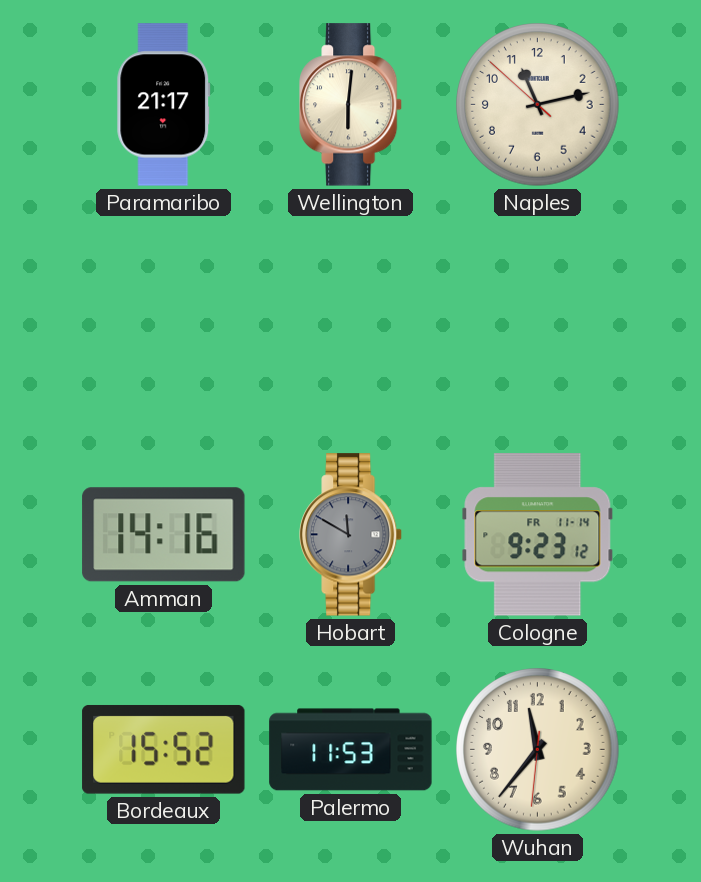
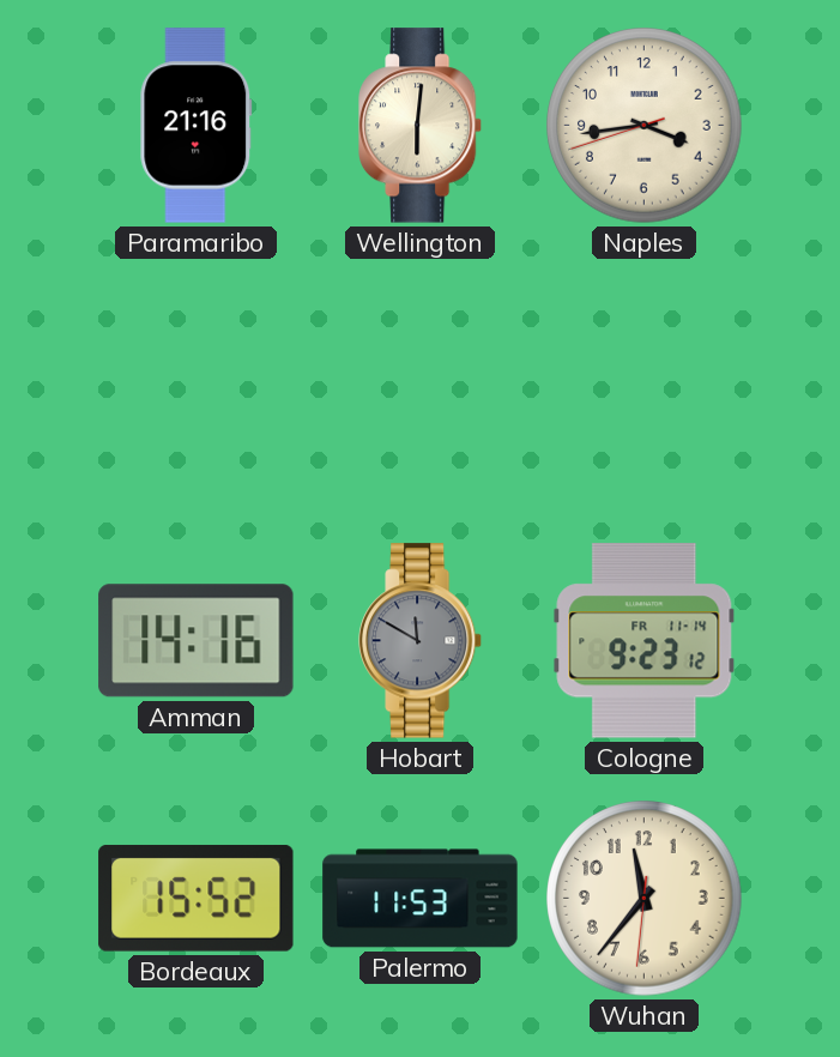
Paramaribo: 21:17 -> 21:16 (197, 126)
Naples: 11:12 -> 3:43 (645, 126)
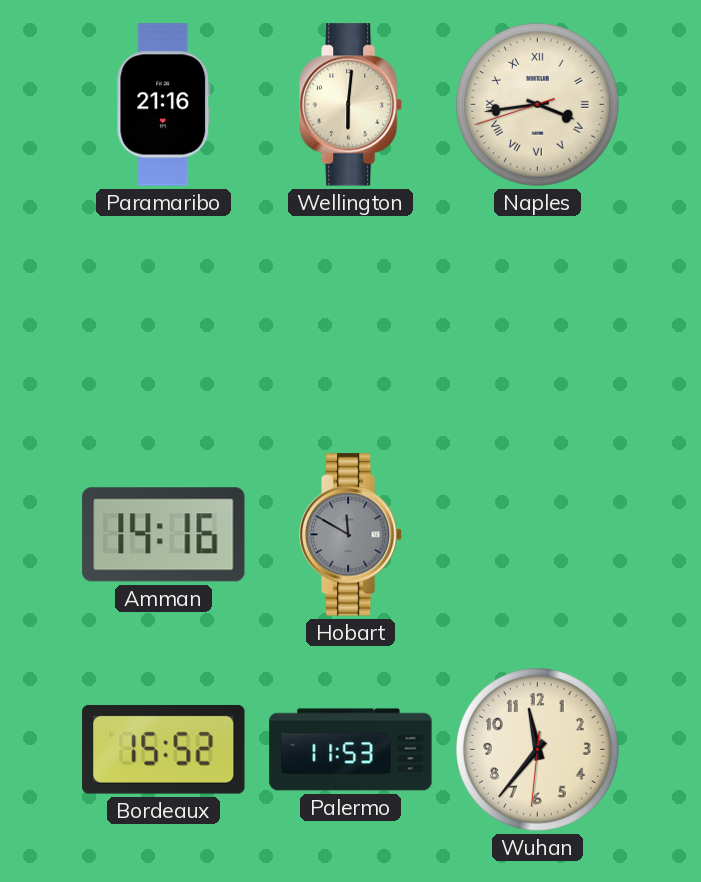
Naples numerals: Arabic -> Roman (538, 105)
Cologne: 9:23 -> none (645, 641)
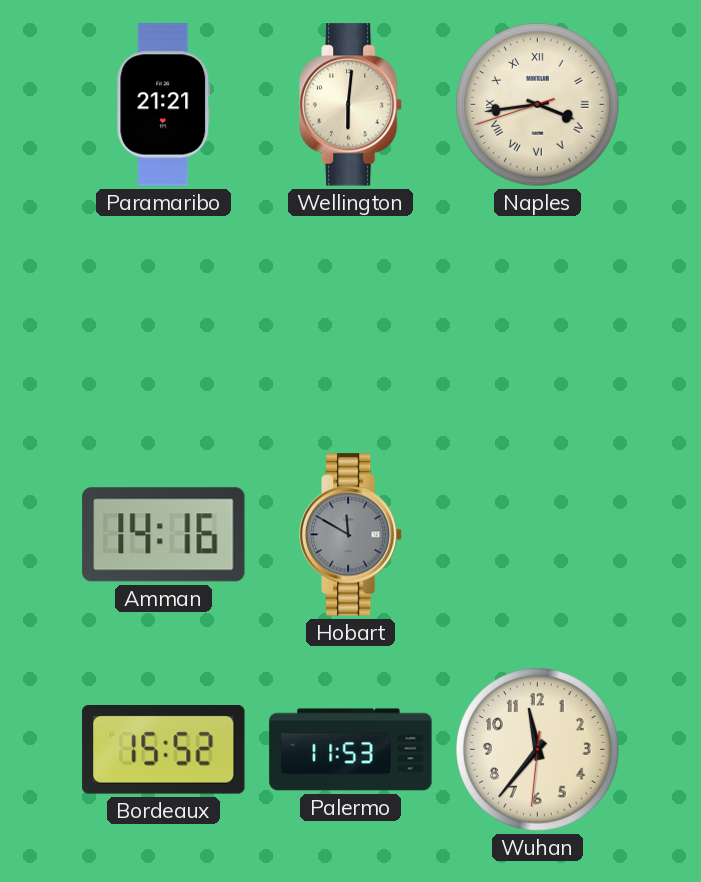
Paramaribo: 21:16 -> 21:21 (164, 105)
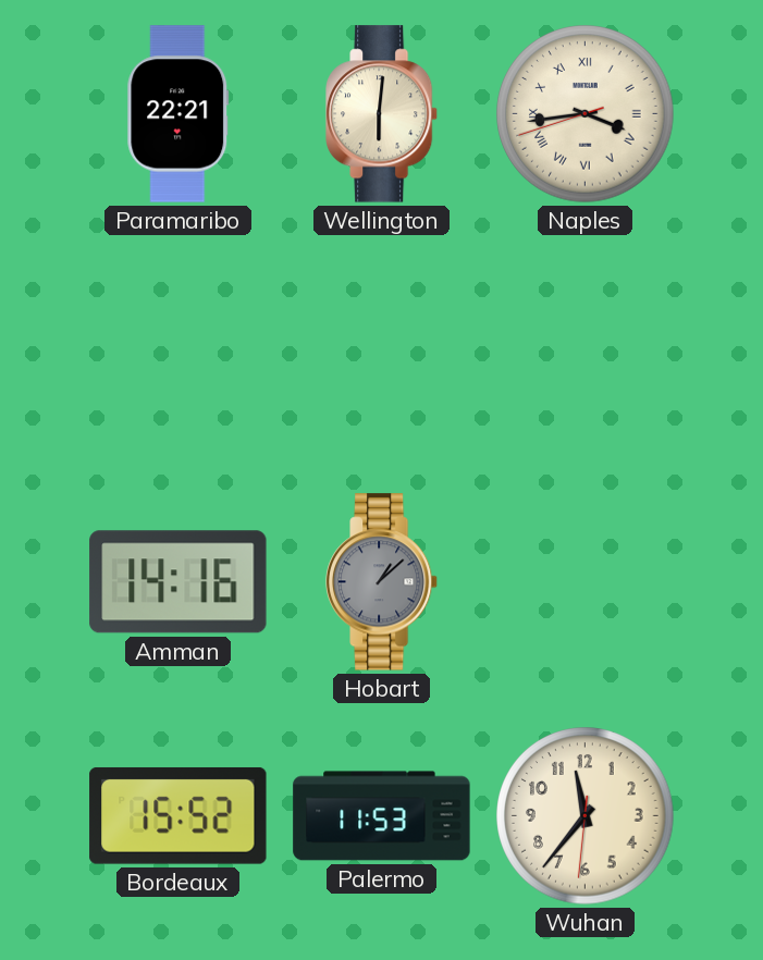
Paramaribo: 21:21 -> 22:21 (179, 114)
Hobart: 11:50 -> 1:08 (383, 582)
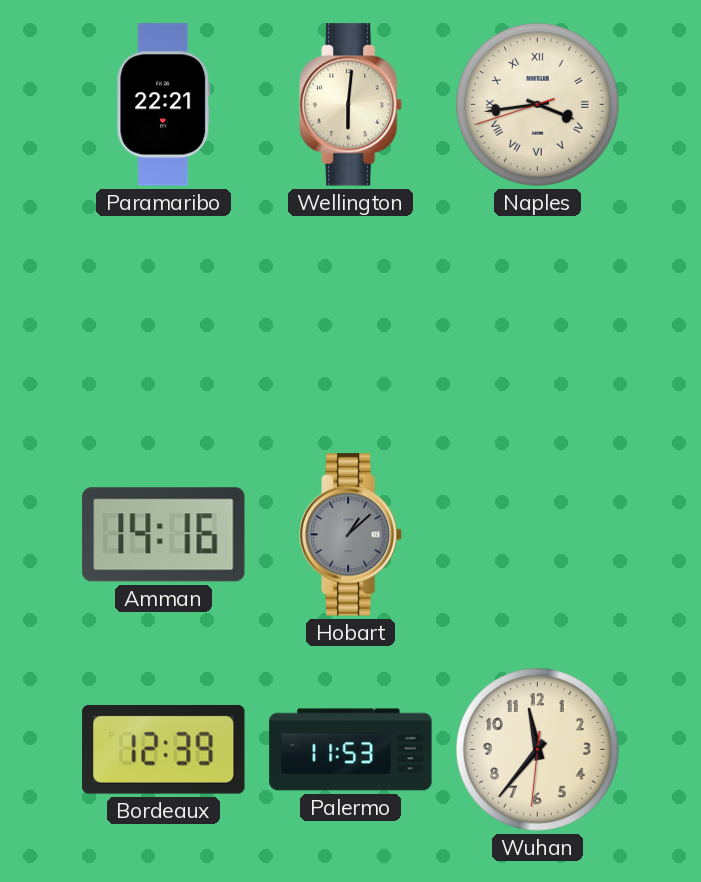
Bordeaux: 15:52 -> 12:39 (164, 749)
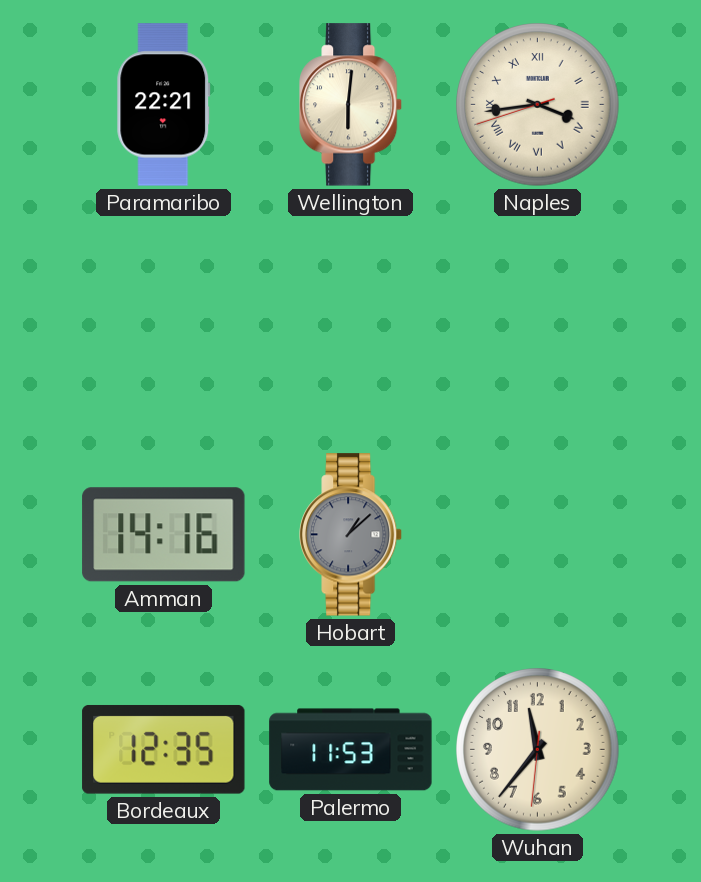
Bordeaux: 12:39 -> 12:35 (164, 749)
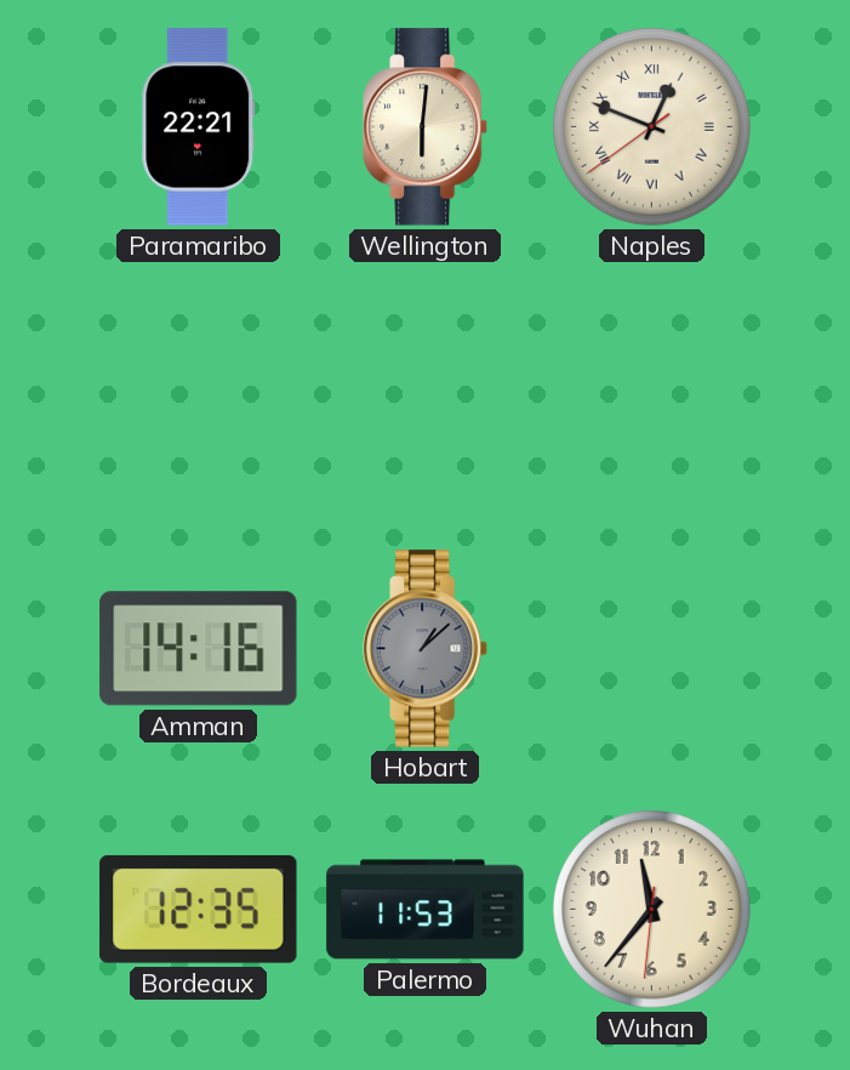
Naples: 3:43 -> 12:48 (652, 127)
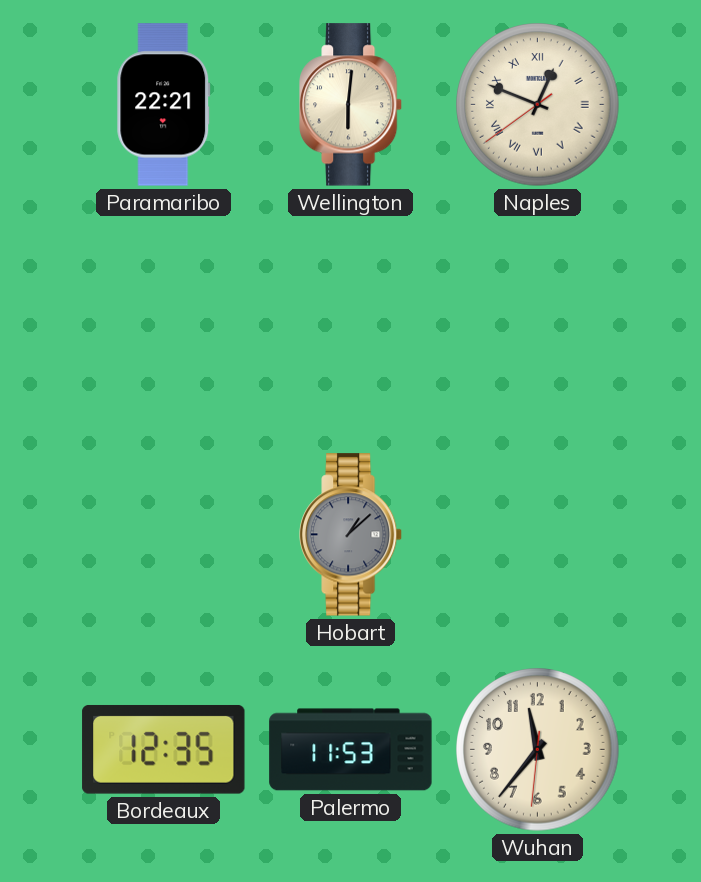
Amman: 14:16 -> none (199, 649)
